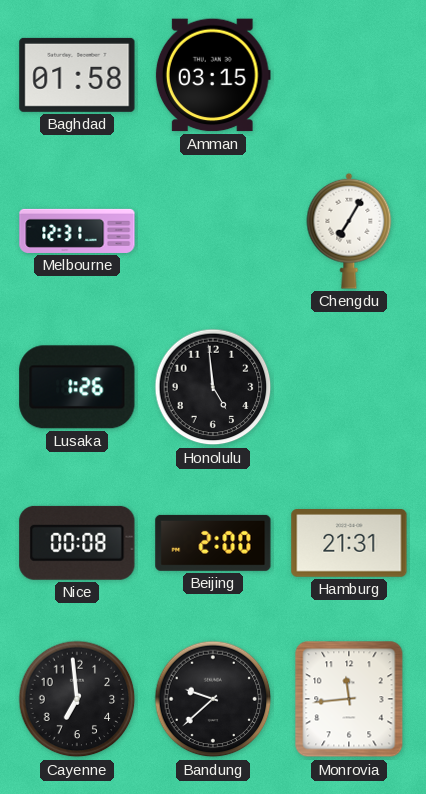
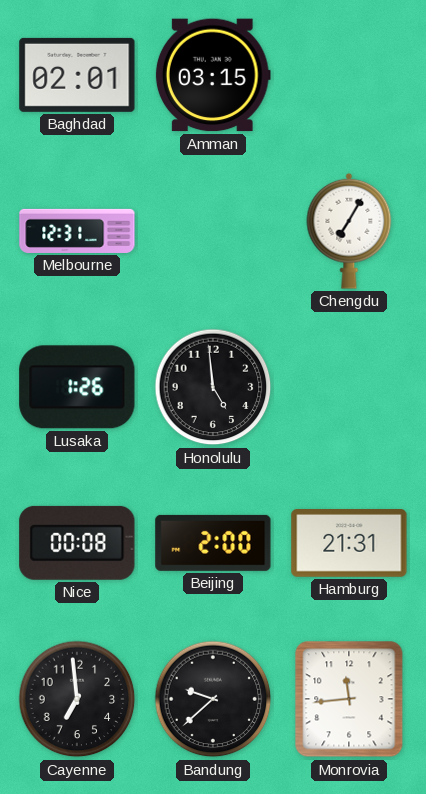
Baghdad: 01:58 -> 02:01 (77, 75)
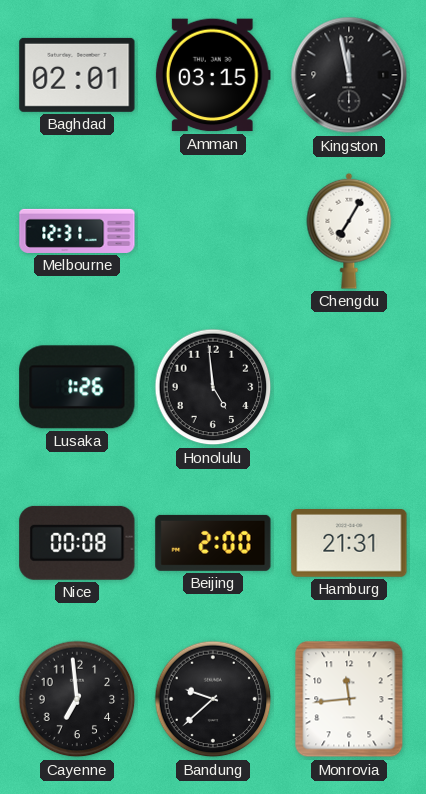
Kingston: none -> 11:58 (349, 75)
